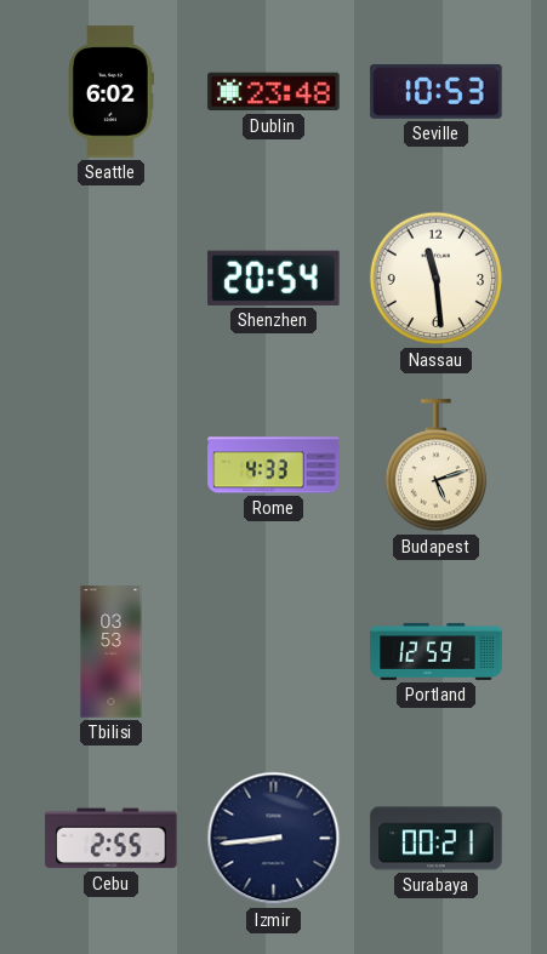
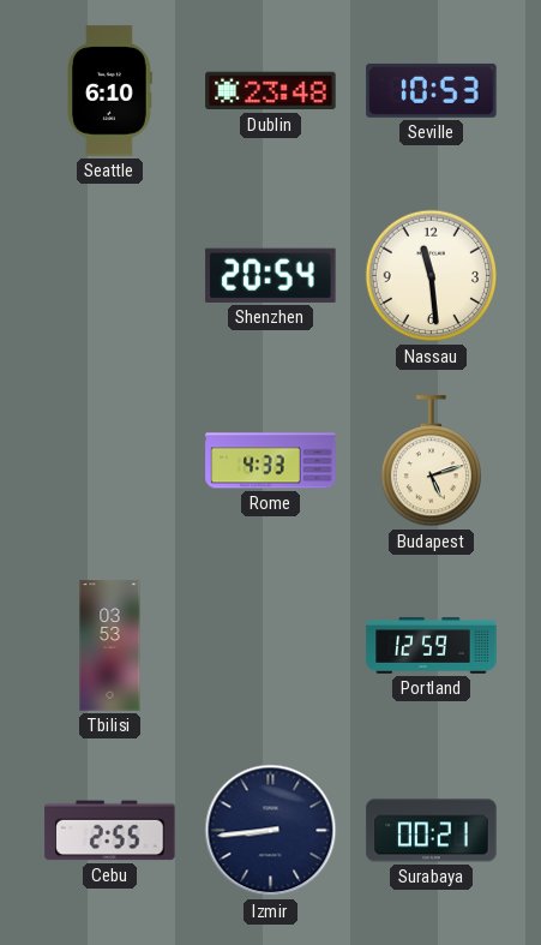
Seattle: 6:02 -> 6:10 (110, 91)
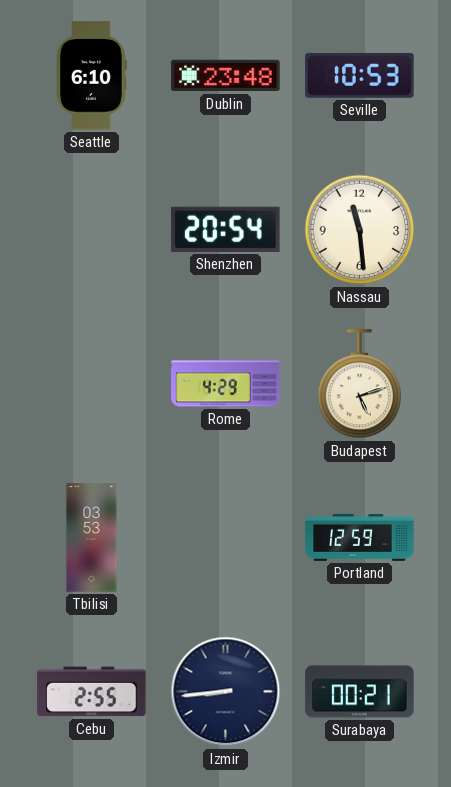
Rome: 4:33 -> 4:29 (226, 384)
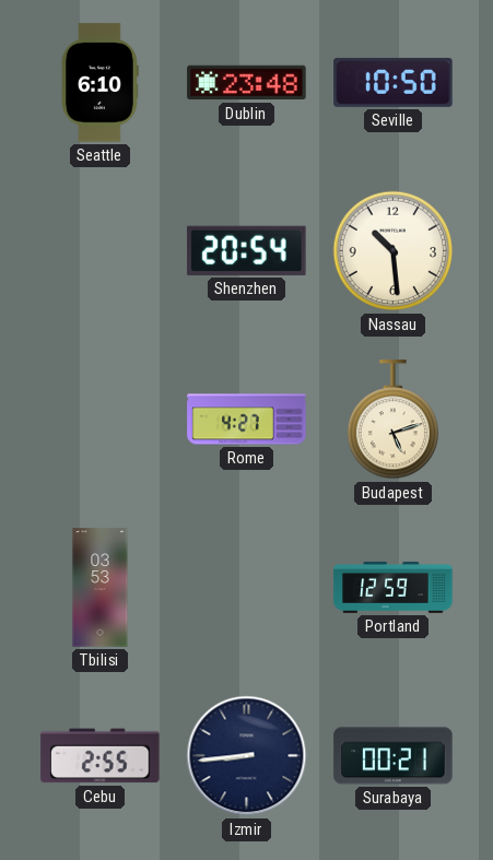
Seville: 10:53 -> 10:50 (394, 82)
Nassau: 11:29 -> 10:29 (394, 251)
Rome: 4:29 -> 4:27 (247, 420)
